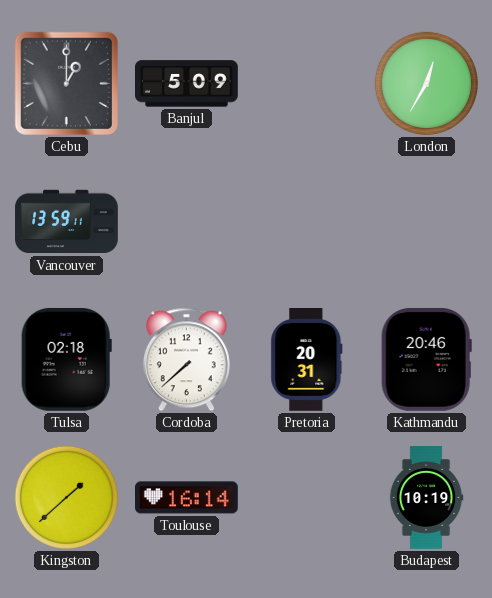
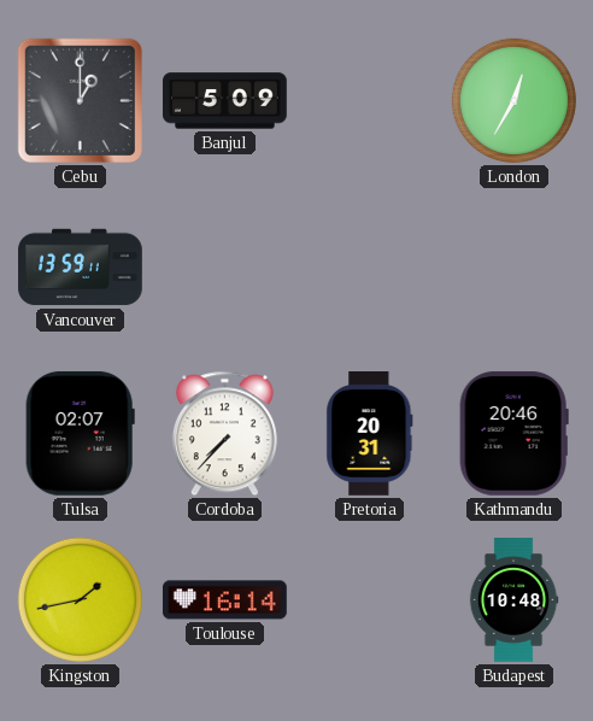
Tulsa: 02:18 -> 02:07 (80, 433)
Cordoba: 7:38 -> 7:37 (224, 434)
Kingston: 1:38 -> 1:43 (80, 599)
Budapest: 10:19 -> 10:48 (513, 600)
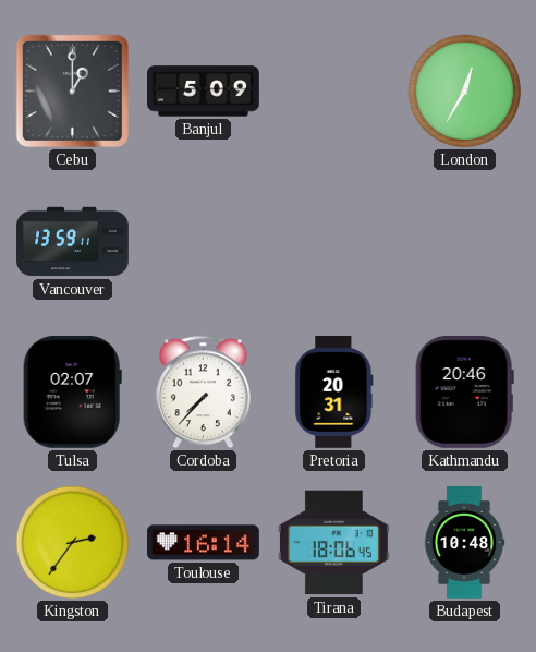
Kingston: 1:43 -> 2:36 (72, 542)
Tirana: none -> 18:06 (334, 543)
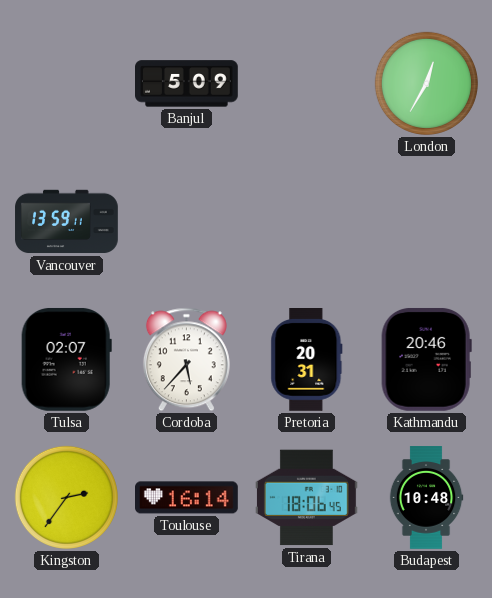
Cebu: 1:00 -> none (72, 90)
Cordoba: 7:37 -> 5:37 (186, 360)
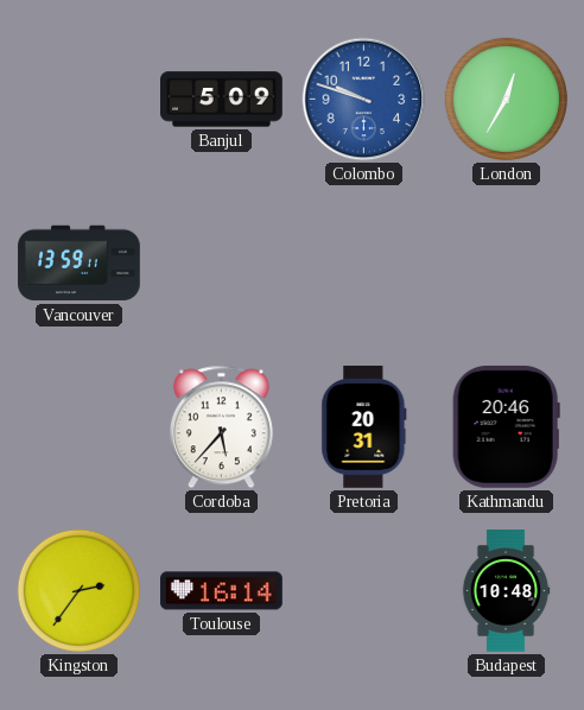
Colombo: none -> 9:48 (364, 100)
Tulsa: 02:07 -> none (66, 359)
Tirana: 18:06 -> none (307, 498)
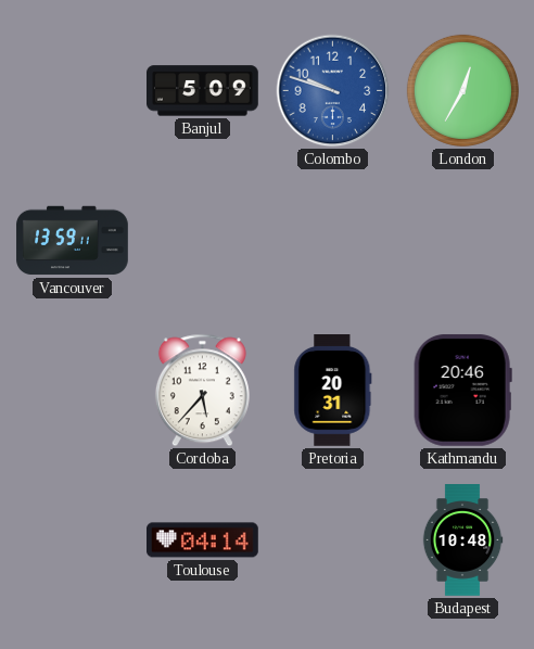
Kingston: 2:36 -> none (78, 590)
Toulouse: 16:14 -> 04:14 (203, 540)
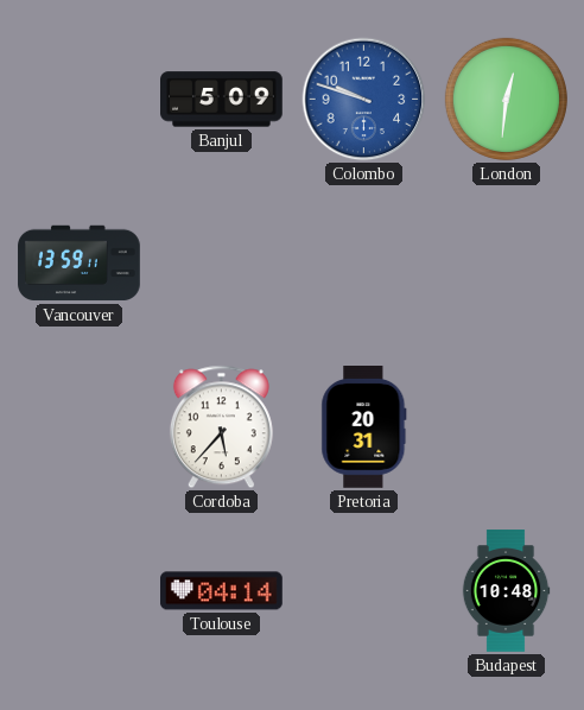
London: 12:35 -> 12:31 (506, 99)
Kathmandu: 20:46 -> none (462, 390)
